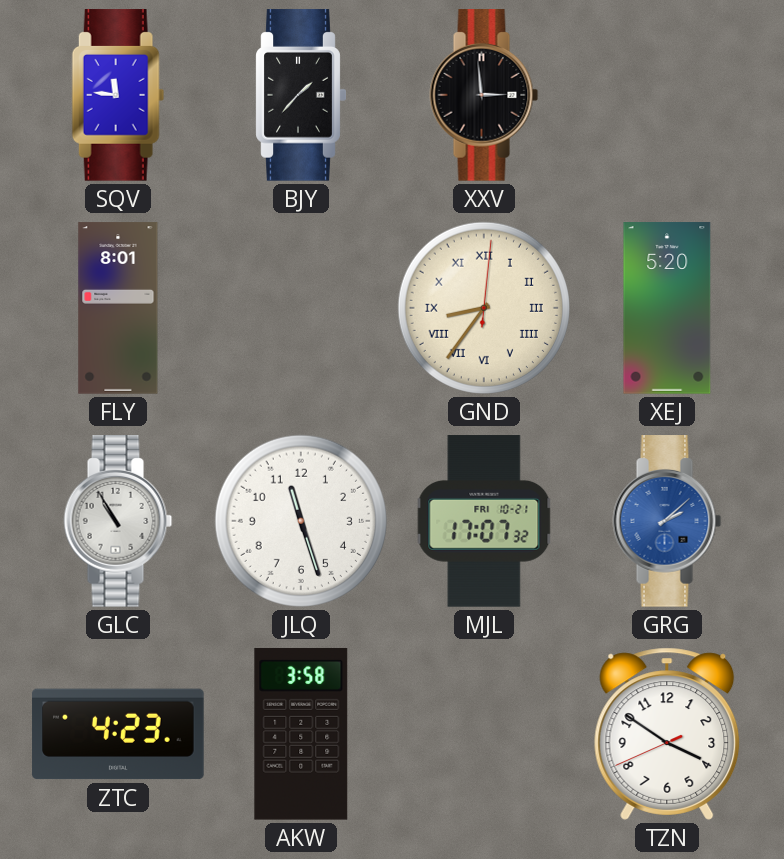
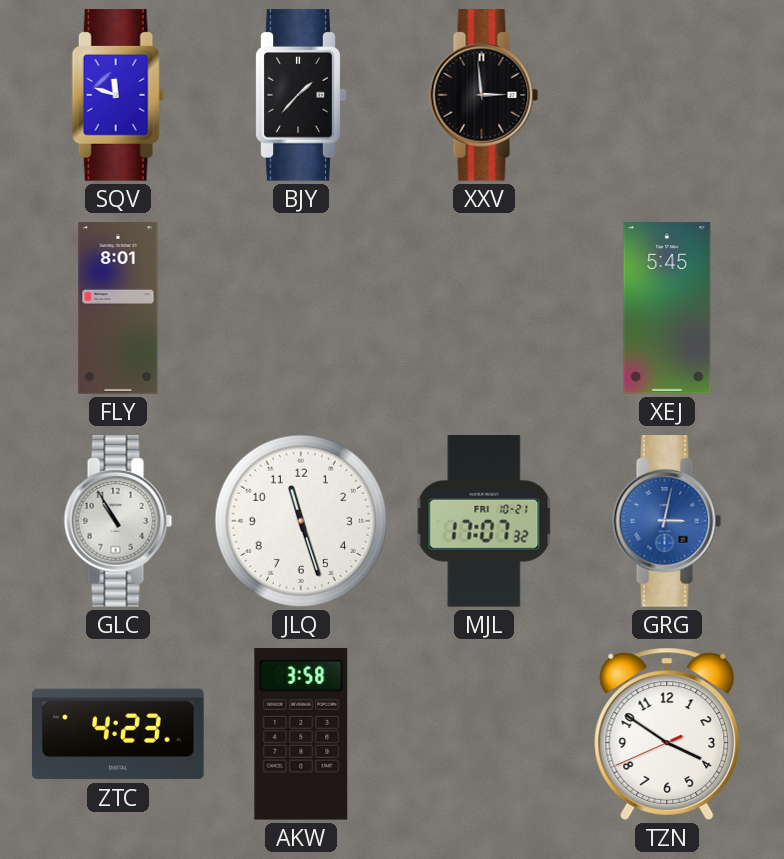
SQV: 11:46 -> 11:48 (118, 95)
GND: 8:36 -> none (484, 308)
XEJ: 5:20 -> 5:45 (667, 308)
GRG: 2:08 -> 3:02 (667, 521)
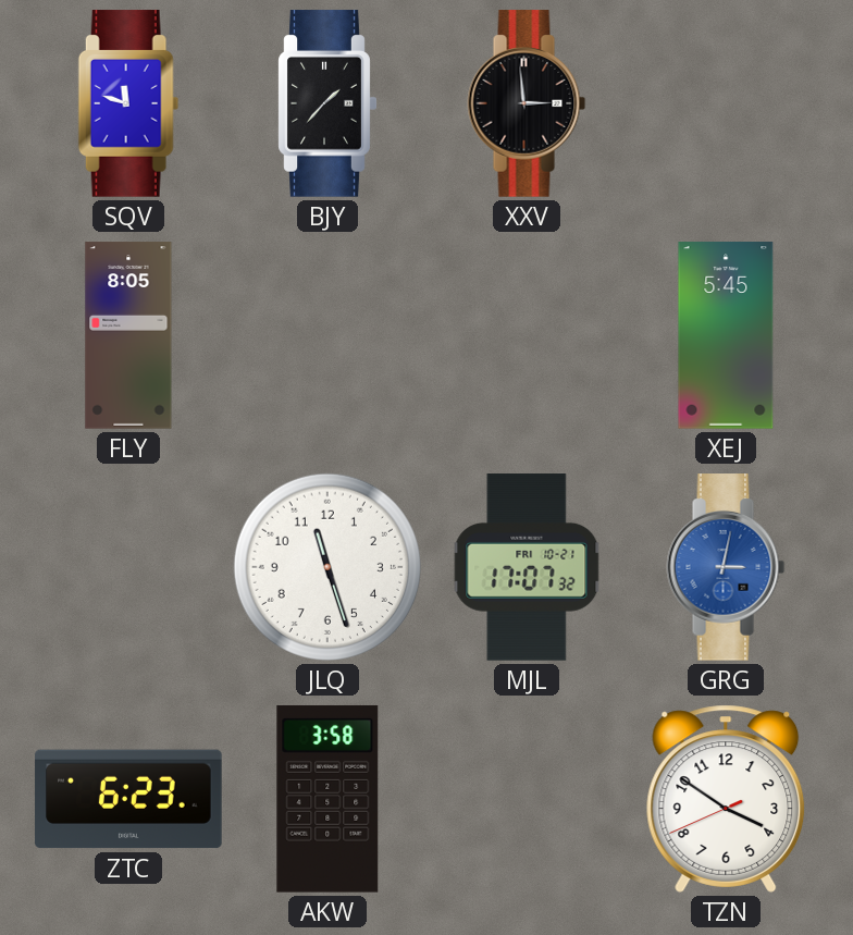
FLY: 8:01 -> 8:05 (128, 335)
GLC: 10:55 -> none (118, 521)
ZTC: 4:23 -> 6:23 (128, 799)
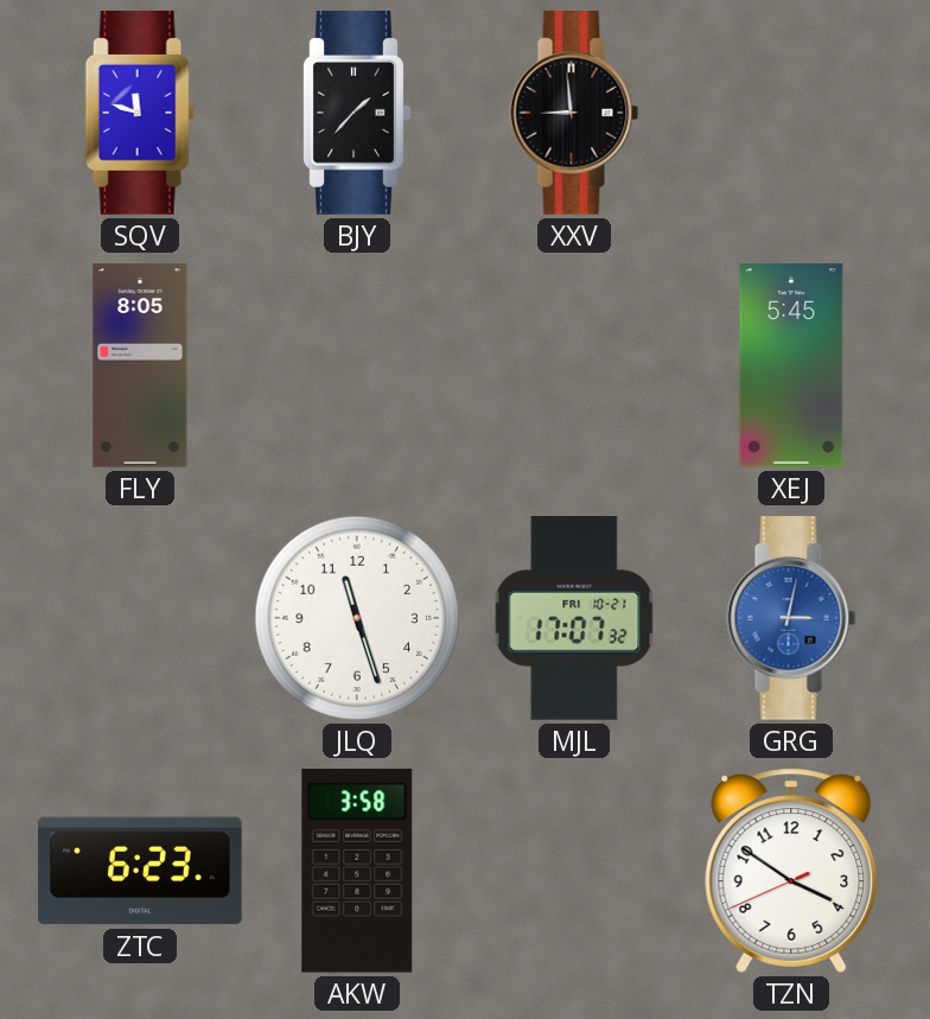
XXV: 2:59 -> 8:59 (574, 113)
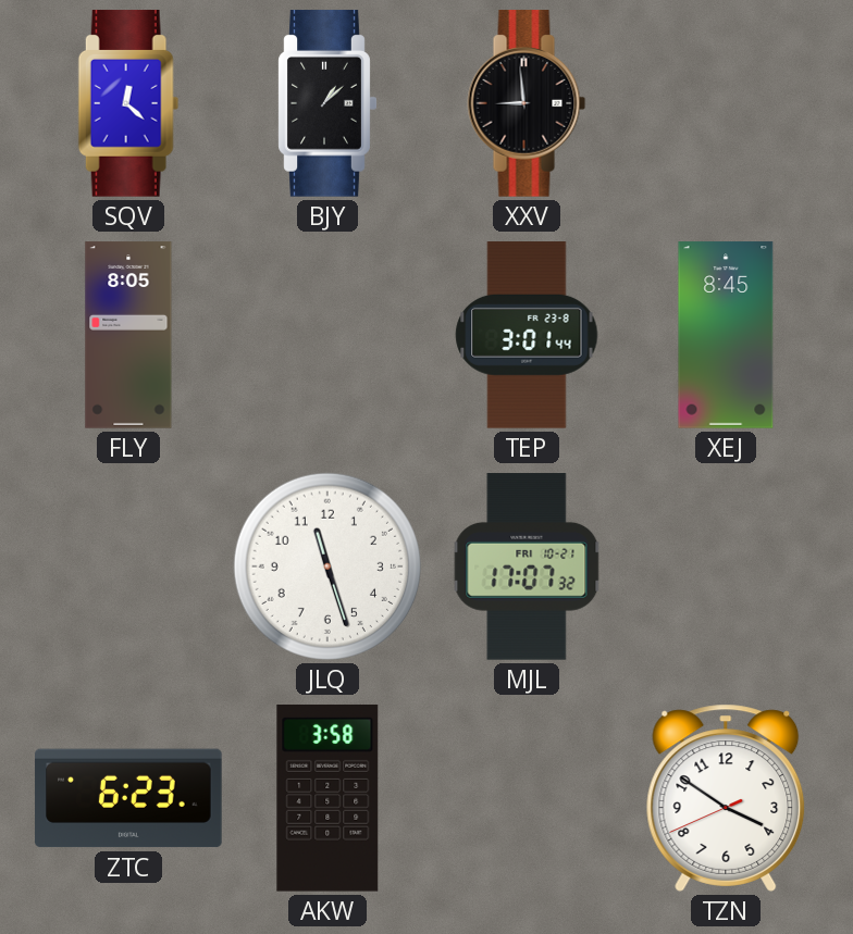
SQV: 11:48 -> 12:22 (128, 103)
BJY: 1:37 -> 1:08 (327, 103)
TEP: none -> 3:01 (527, 335)
XEJ: 5:45 -> 8:45 (726, 335)
GRG: 3:02 -> none (791, 618)
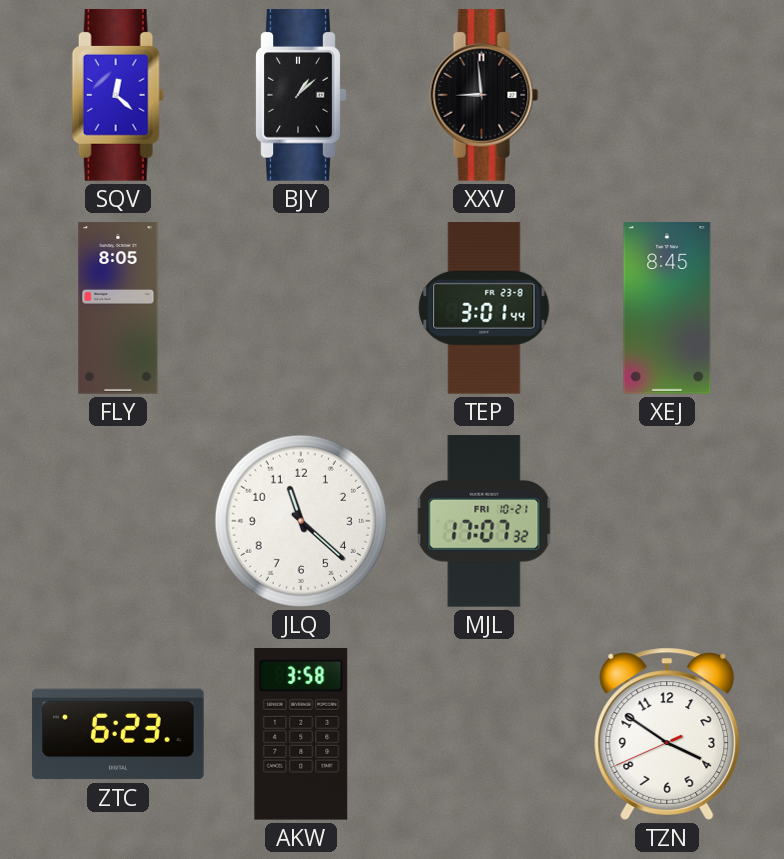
JLQ: 11:27 -> 11:22 (301, 521)
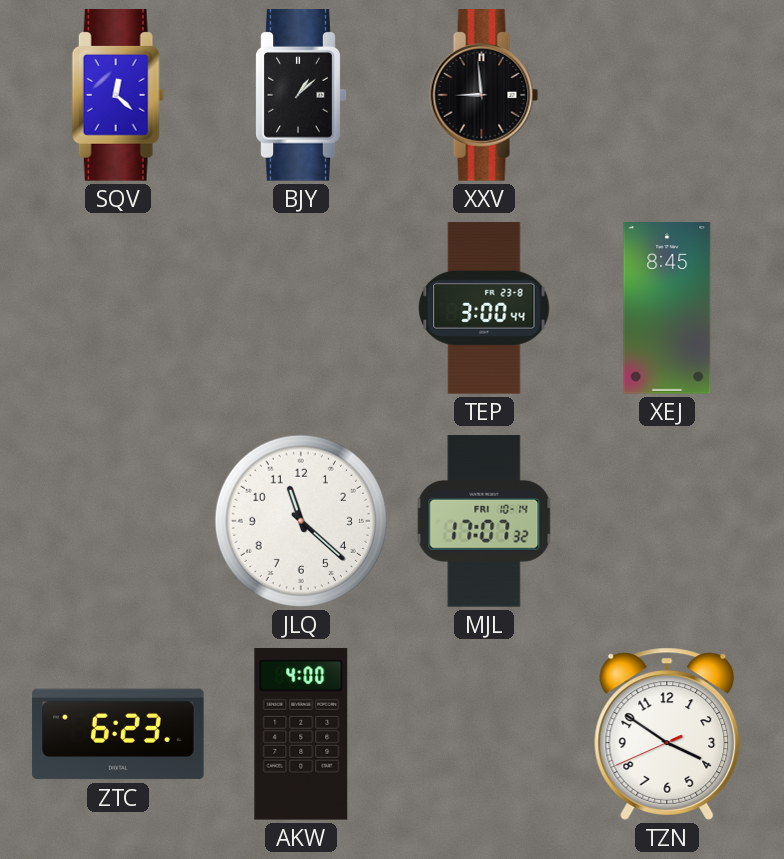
FLY: 8:05 -> none (118, 308)
TEP: 3:01 -> 3:00 (484, 308)
MJL date: FRI 10-21 -> FRI 10-14 (484, 521)
AKW: 3:58 -> 4:00 (301, 734)
